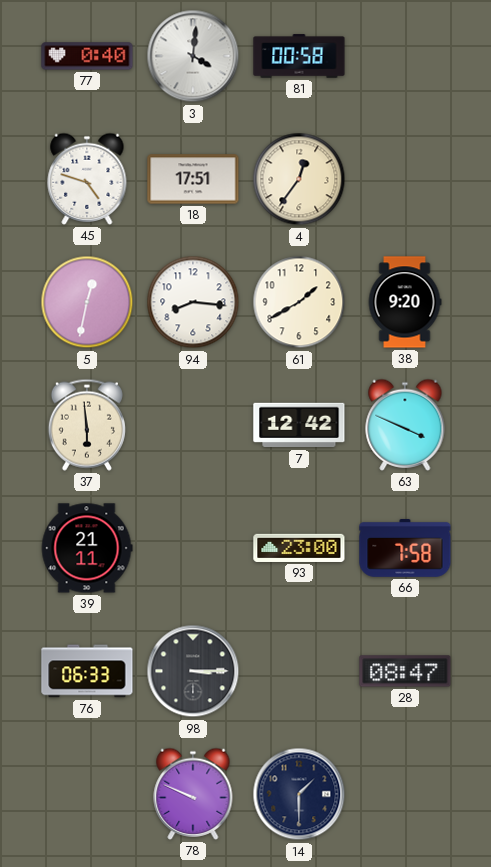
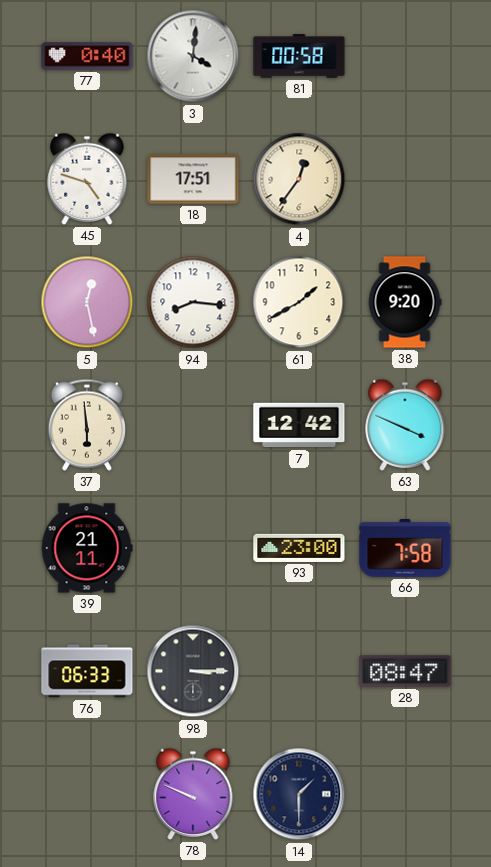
5: 12:32 -> 12:28 (87, 302)
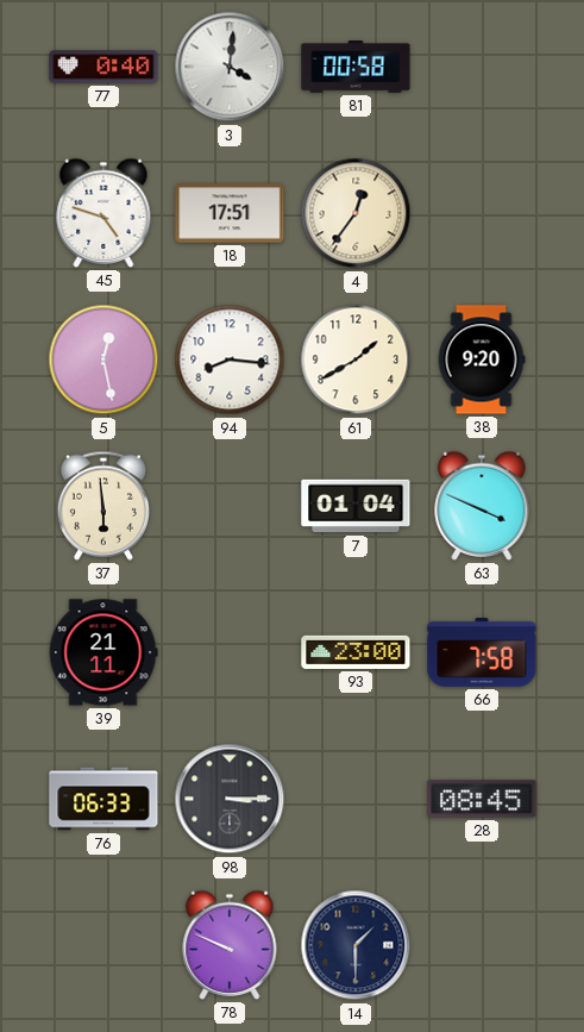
7: 12:42 -> 01:04 (356, 506)
28: 08:47 -> 08:45 (482, 799)
